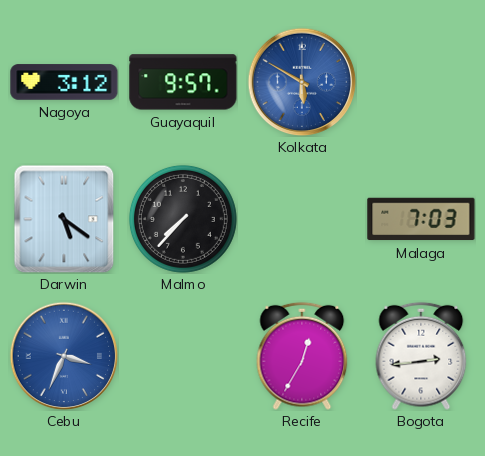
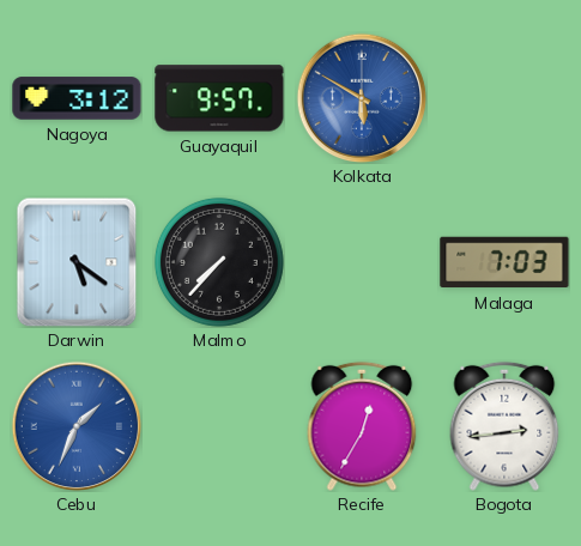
Cebu: 3:34 -> 1:34 (77, 426)
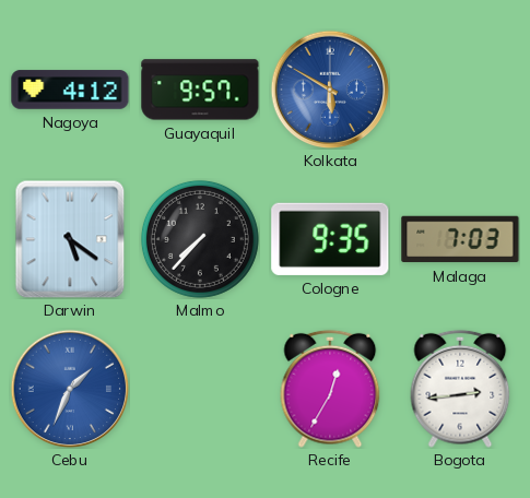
Nagoya: 3:12 -> 4:12 (70, 90)
Cologne: none -> 9:35 (330, 239)
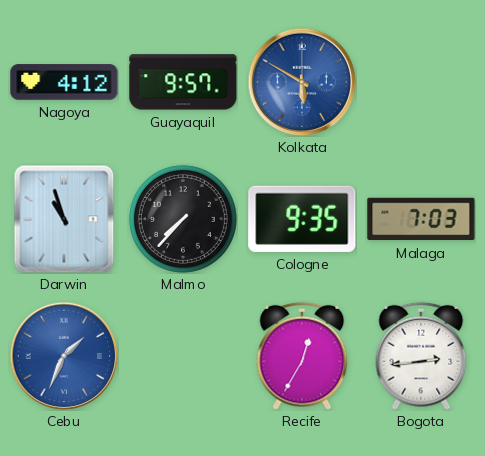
Darwin: 5:21 -> 10:57 (64, 219)
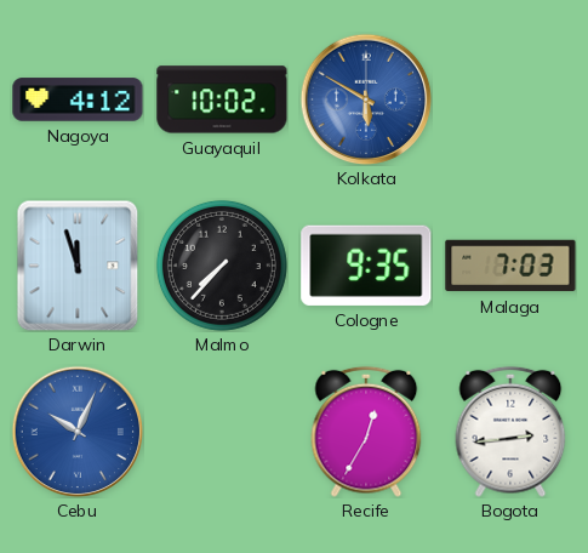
Guayaquil: 9:57 -> 10:02 (222, 99)
Darwin: 10:57 -> 11:57 (78, 266)
Cebu: 1:34 -> 10:04 (78, 432)
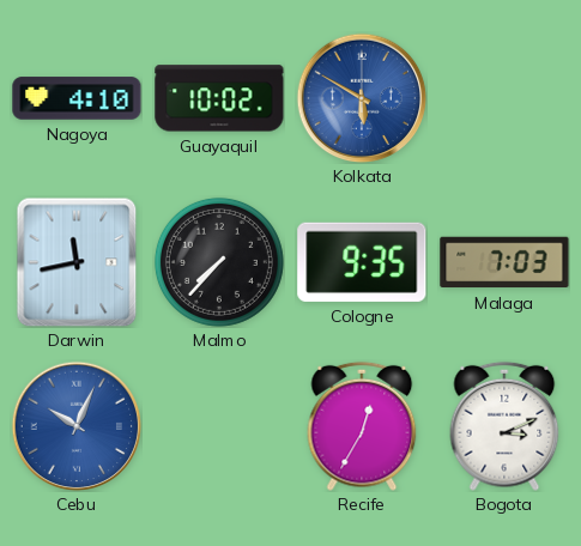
Nagoya: 4:12 -> 4:10 (77, 98)
Darwin: 11:57 -> 11:43 (77, 262)
Bogota: 2:44 -> 3:11 (504, 426)
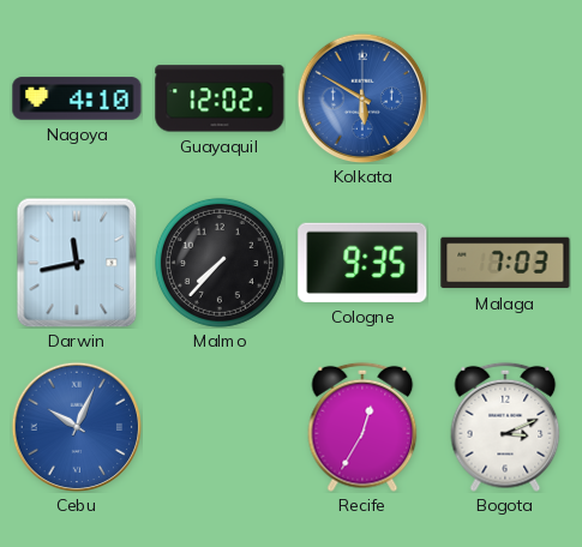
Guayaquil: 10:02 -> 12:02 (220, 98)
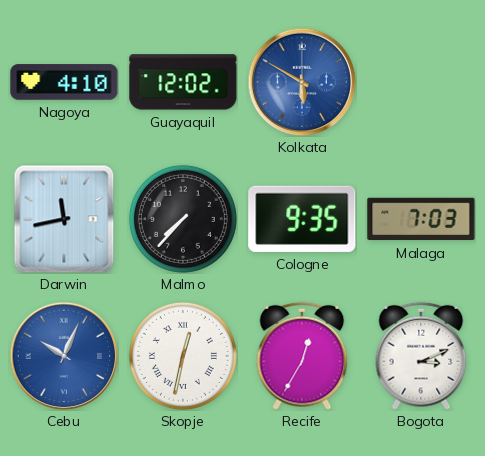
Skopje: none -> 12:32 (183, 356)
